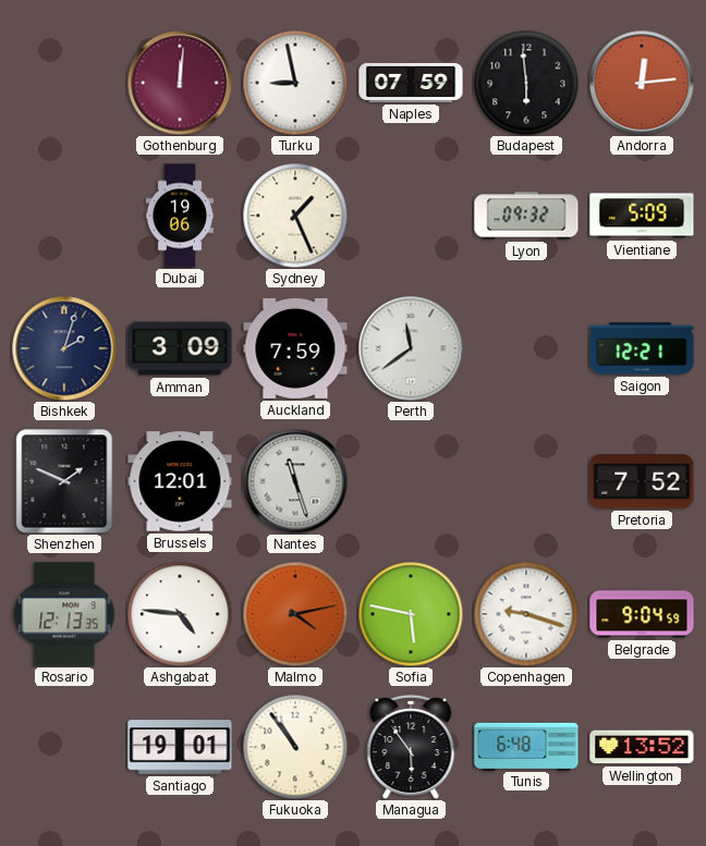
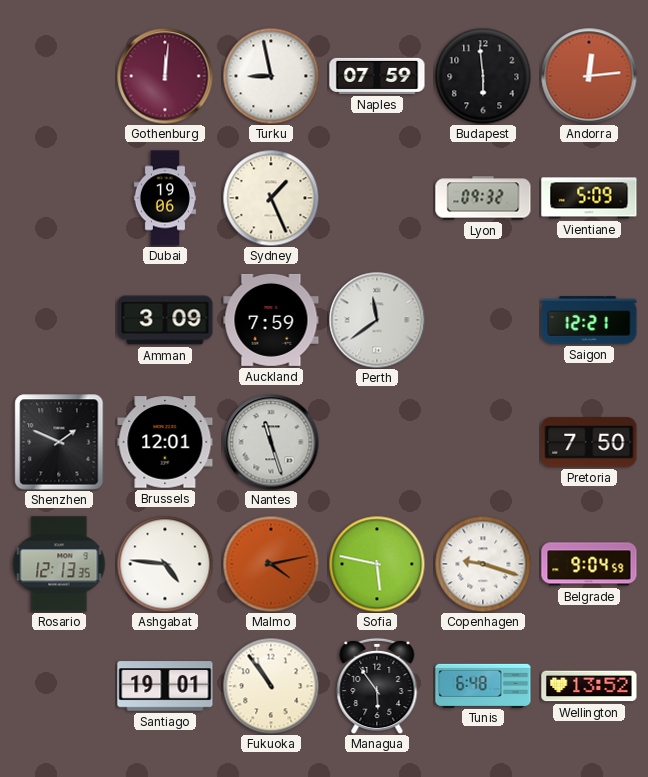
Bishkek: 2:03 -> none (64, 348)
Pretoria: 7:52 -> 7:50 (589, 442)
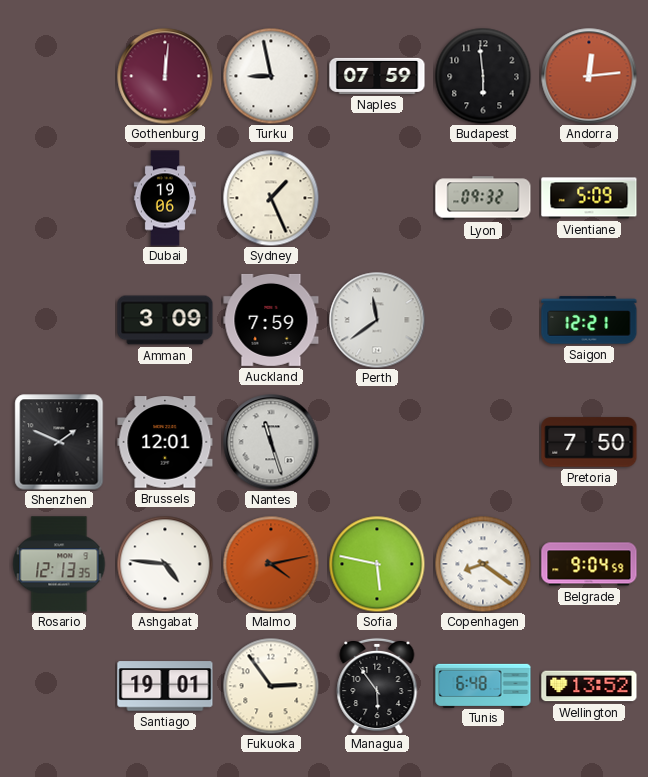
Copenhagen: 9:18 -> 8:21 (483, 564)
Fukuoka: 10:54 -> 2:54 (271, 686)
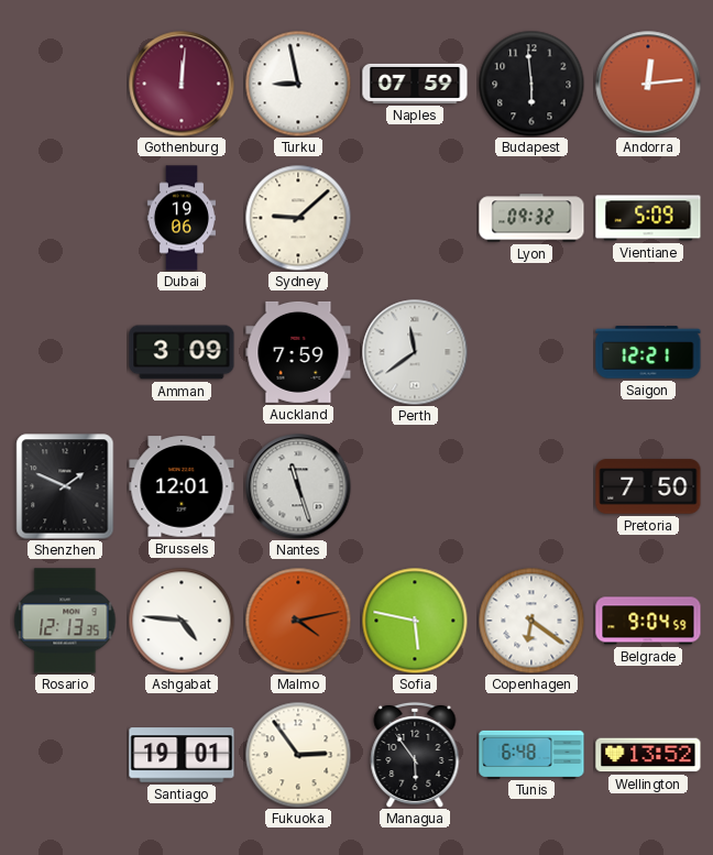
Sydney: 1:26 -> 9:08 (298, 218)
Copenhagen: 8:21 -> 6:21 (531, 621)
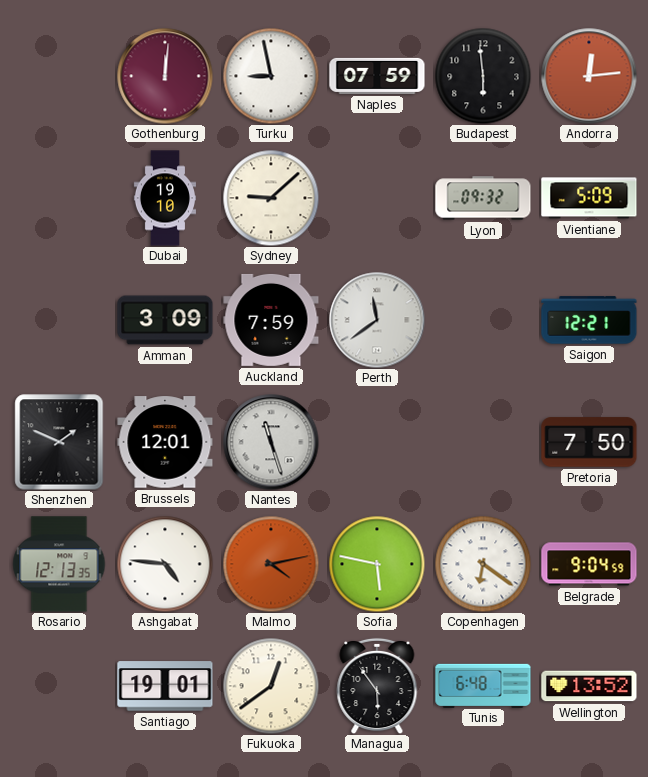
Dubai: 19:06 -> 19:10 (164, 198)
Fukuoka: 2:54 -> 12:39 (271, 686)
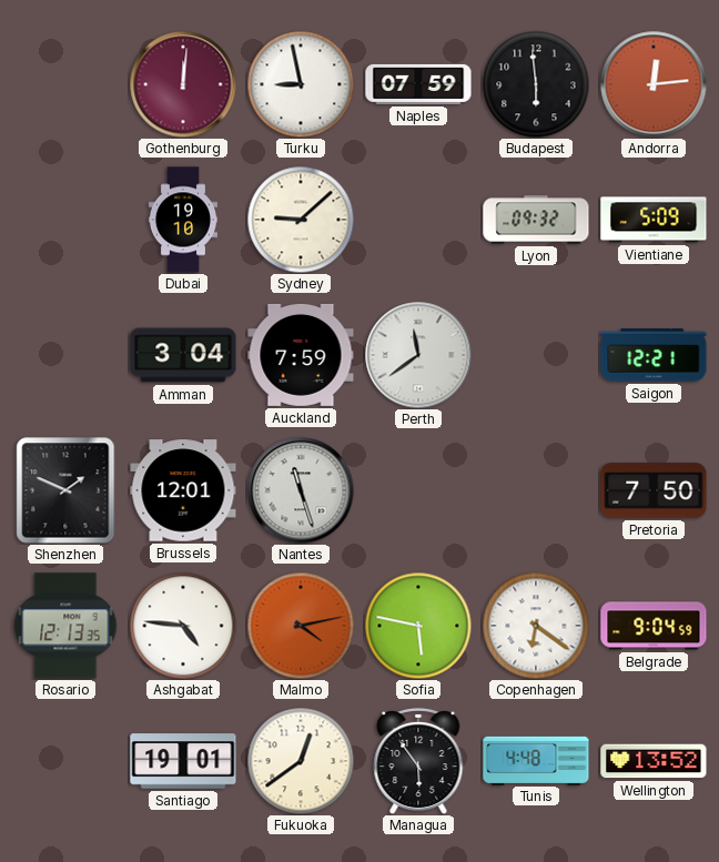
Amman: 3:09 -> 3:04 (183, 355)
Tunis: 6:48 -> 4:48 (536, 760)
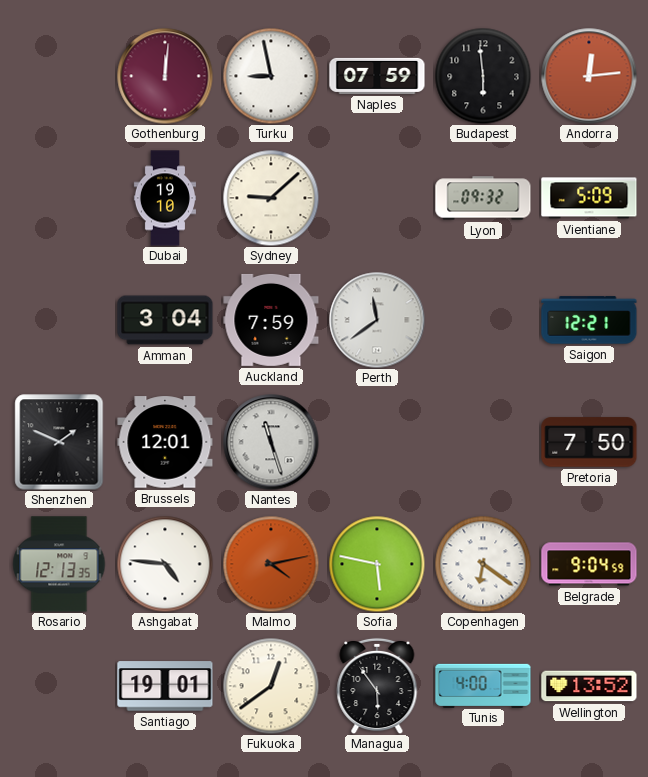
Tunis: 4:48 -> 4:00 (483, 685)
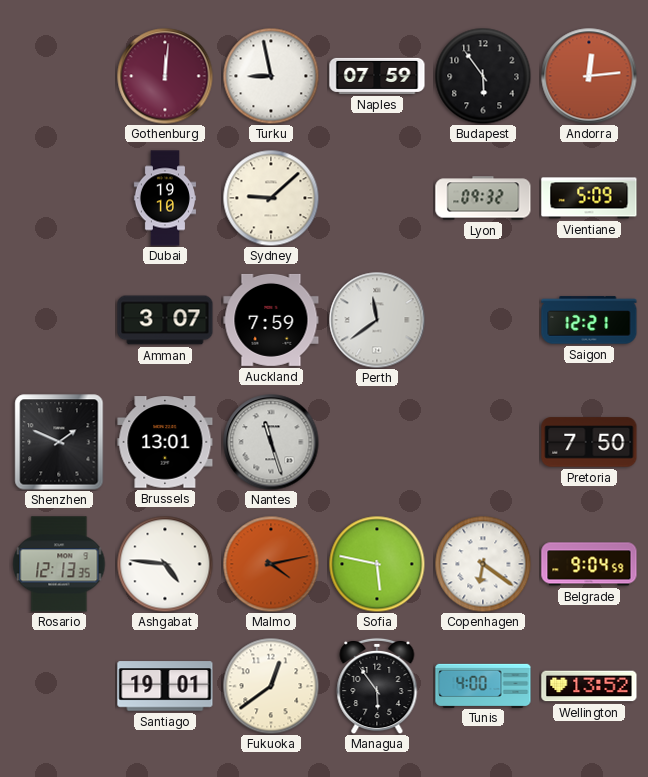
Budapest: 5:59 -> 5:54 (483, 76)
Amman: 3:04 -> 3:07 (165, 320)
Brussels: 12:01 -> 13:01 (165, 442)
